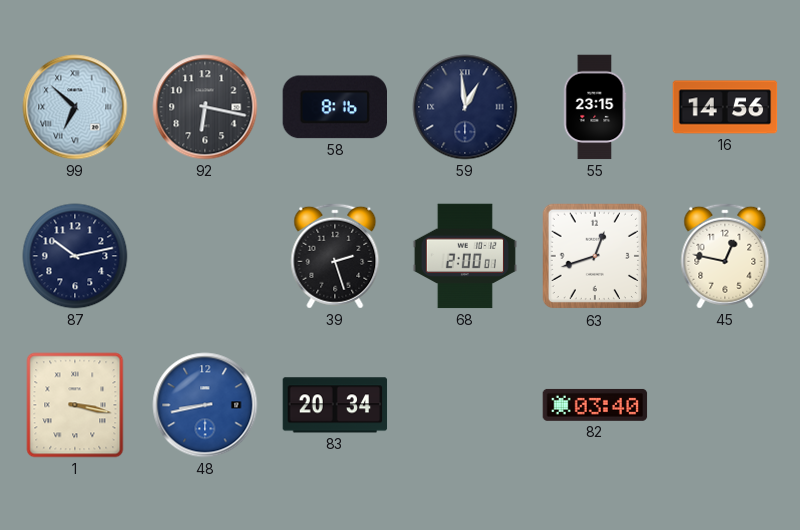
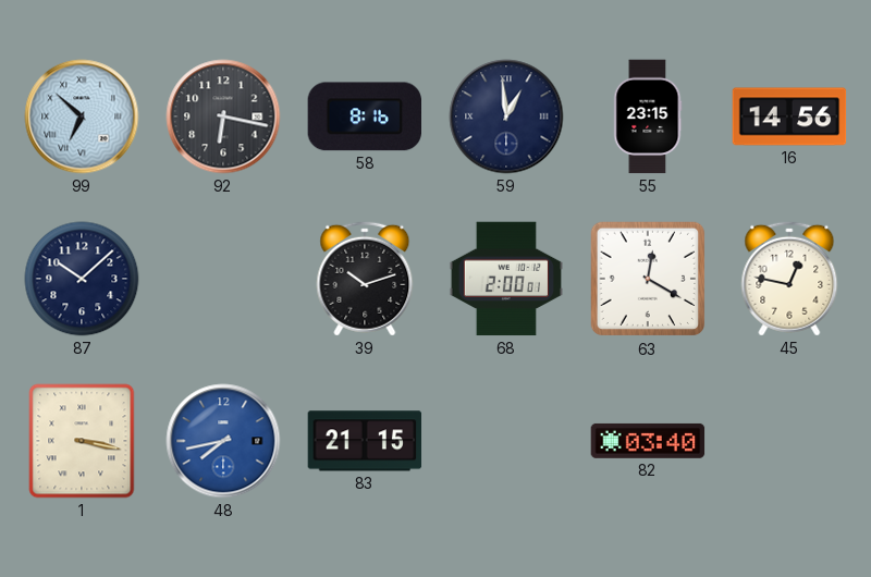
87: 10:13 -> 10:08 (82, 279)
39: 2:27 -> 10:12 (365, 279)
63: 12:42 -> 12:20 (648, 279)
48: 8:43 -> 7:43 (223, 441)
83: 20:34 -> 21:15 (365, 441)
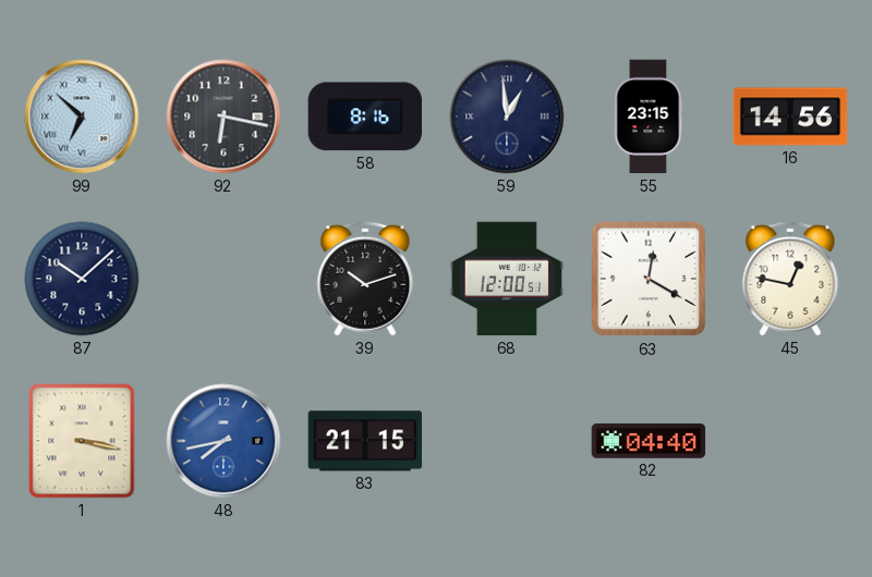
68: 2:00 -> 12:00 (507, 279)
82: 03:40 -> 04:40 (649, 441)
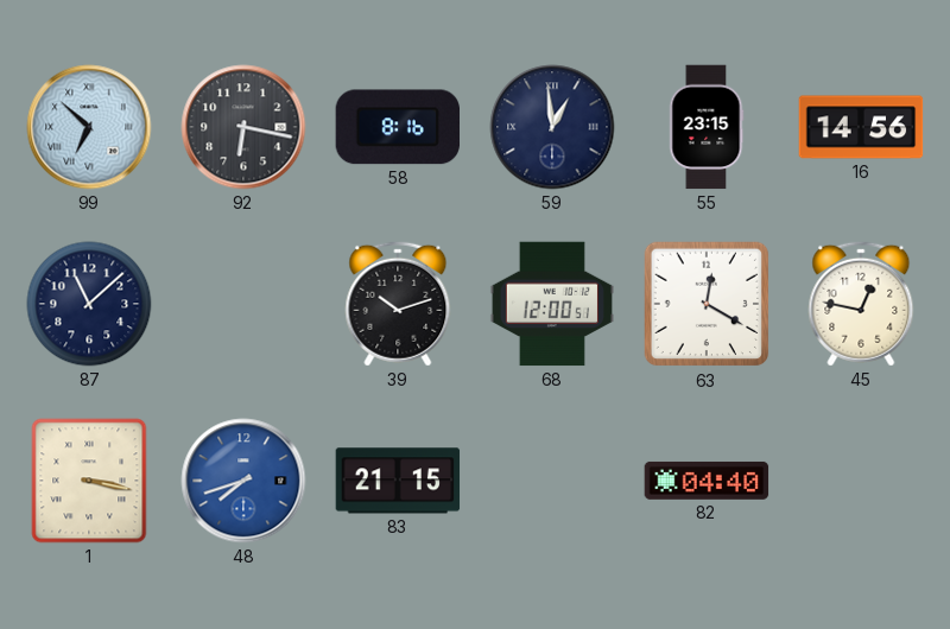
87: 10:08 -> 11:08 (89, 304)
48: 7:43 -> 7:42 (243, 481)
